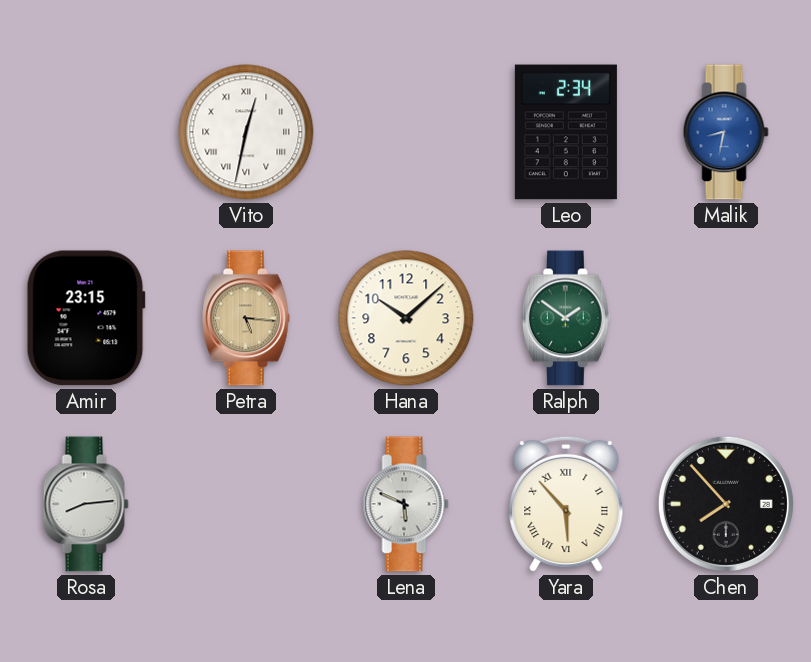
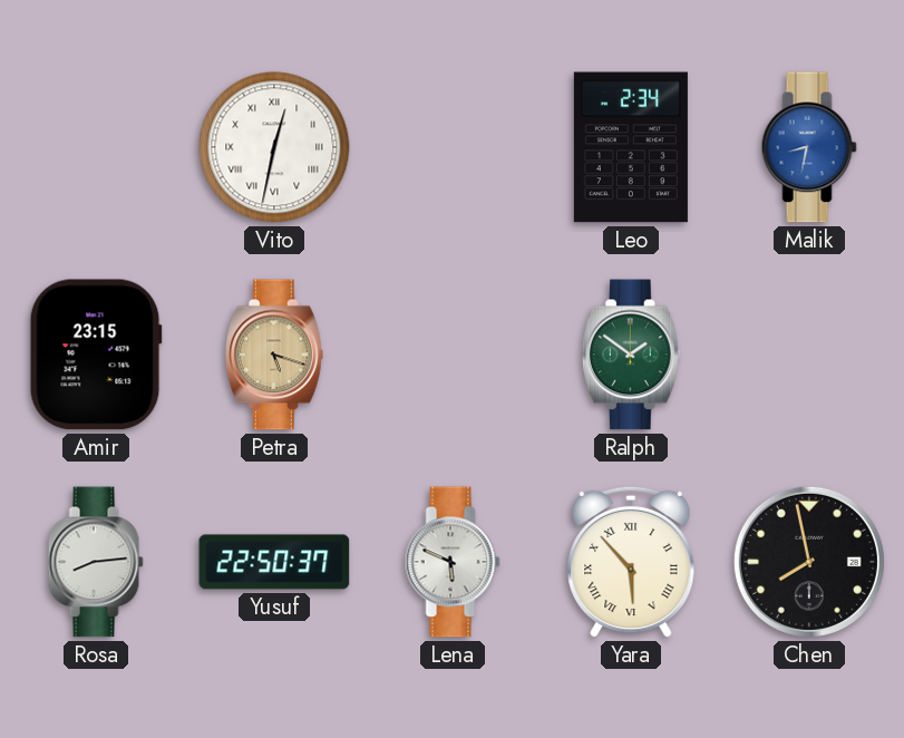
Petra: 5:16 -> 5:18 (274, 355)
Hana: 10:08 -> none (406, 318)
Yusuf: none -> 22:50 (274, 562)
Chen: 7:53 -> 7:58 (809, 562)
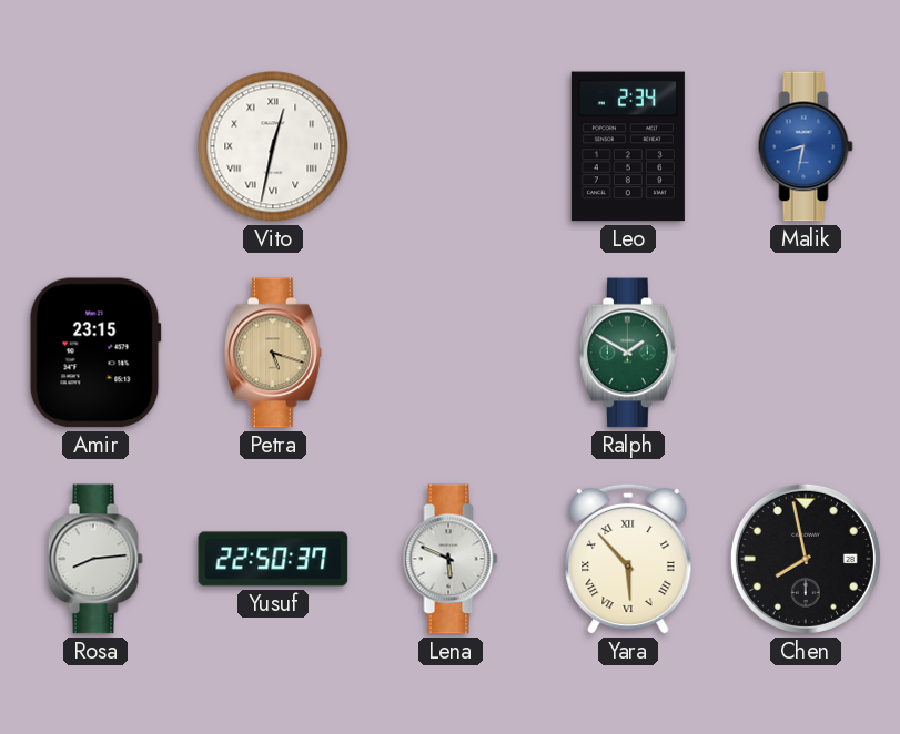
Ralph: 1:51 -> 1:50 (628, 353)
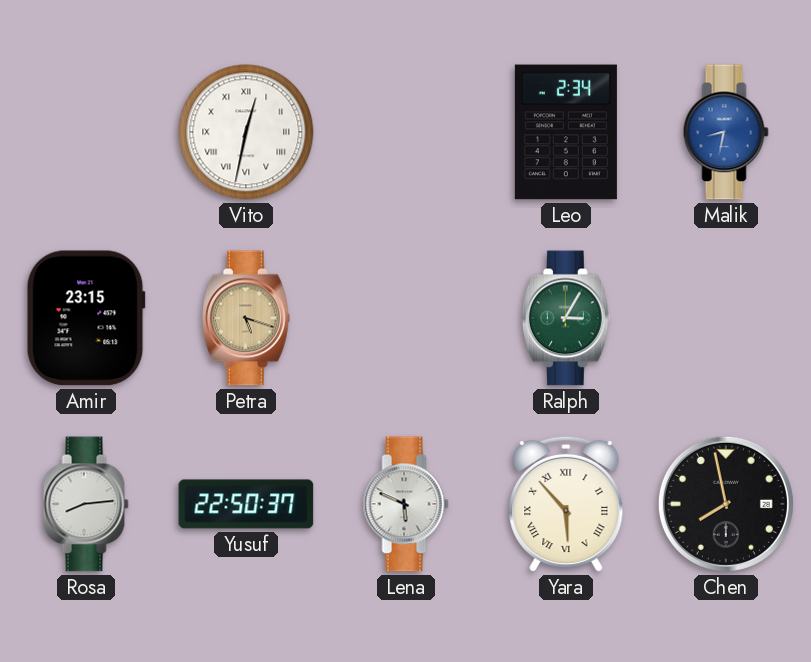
Ralph: 1:50 -> 3:05 (566, 318)
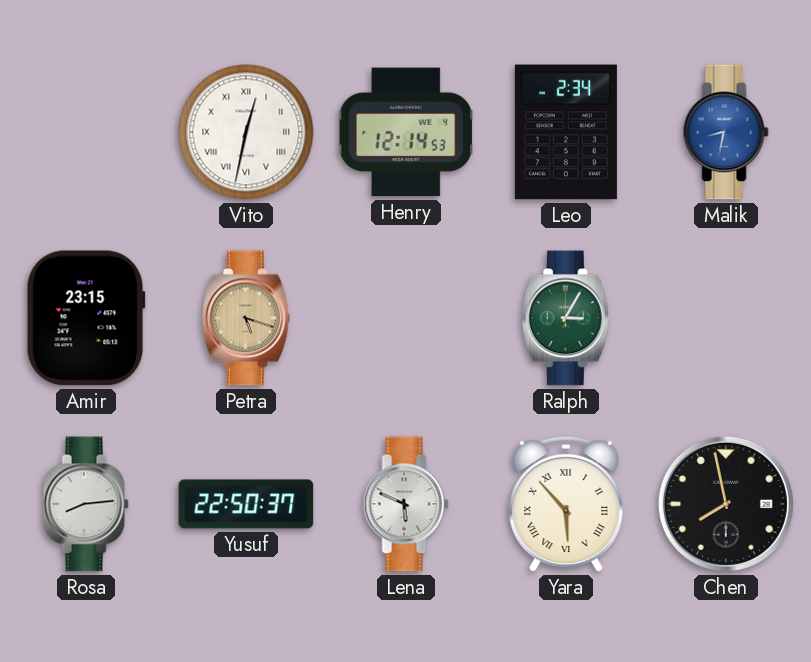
Henry: none -> 12:14 (406, 132)
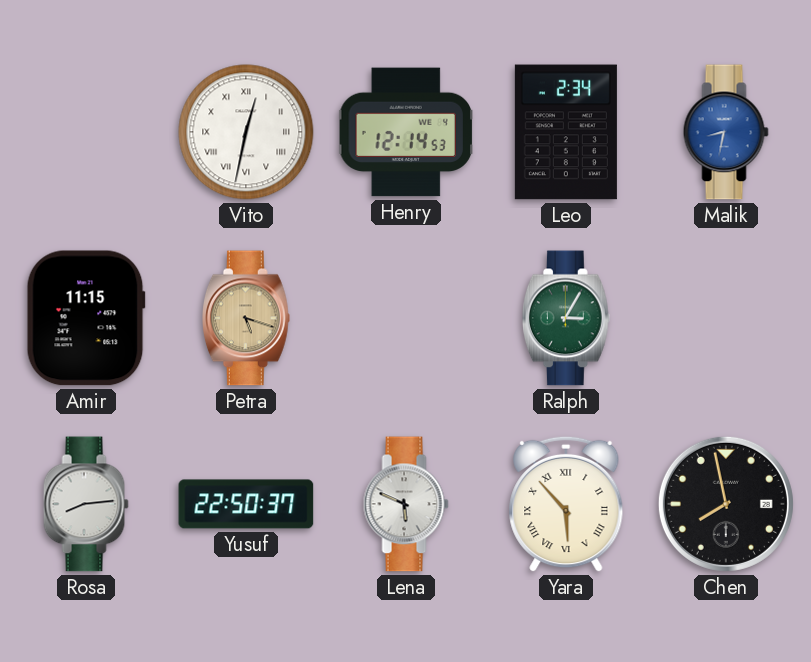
Amir: 23:15 -> 11:15 (86, 318)
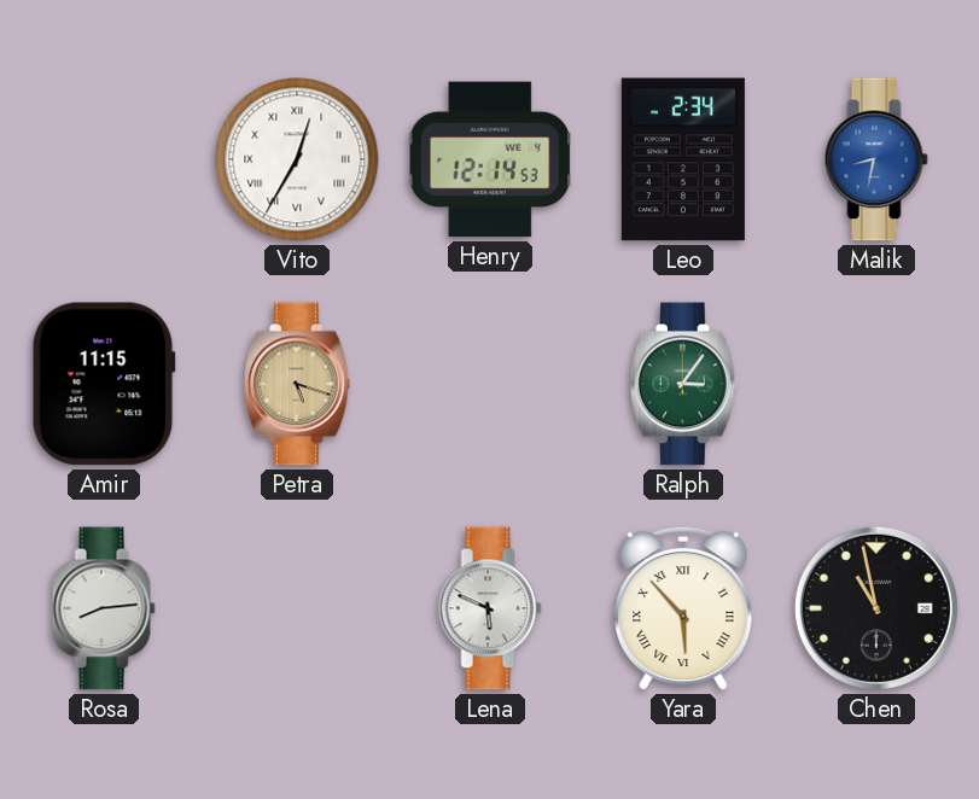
Vito: 12:32 -> 12:35 (297, 159)
Ralph: 3:05 -> 3:06 (683, 384)
Yusuf: 22:50 -> none (246, 504)
Chen: 7:58 -> 10:58 (876, 608)
